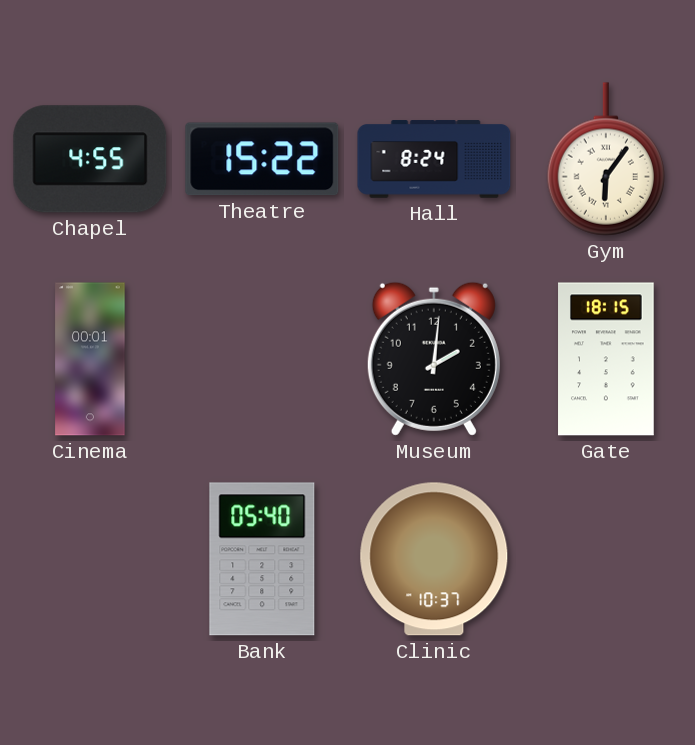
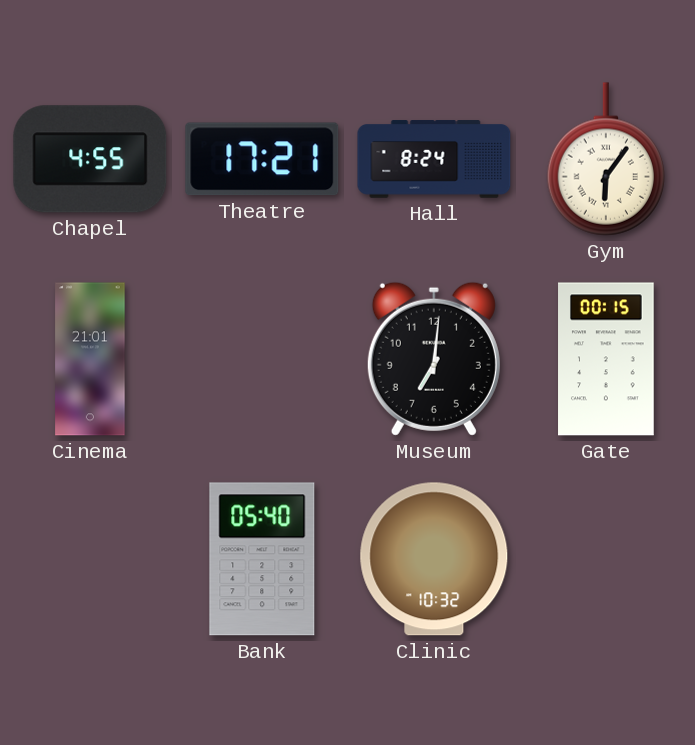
Theatre: 15:22 -> 17:21 (262, 159)
Cinema: 00:01 -> 21:01 (90, 359)
Museum: 2:01 -> 7:01 (434, 359)
Gate: 18:15 -> 00:15 (606, 359)
Clinic: 10:37 -> 10:32 (434, 559)
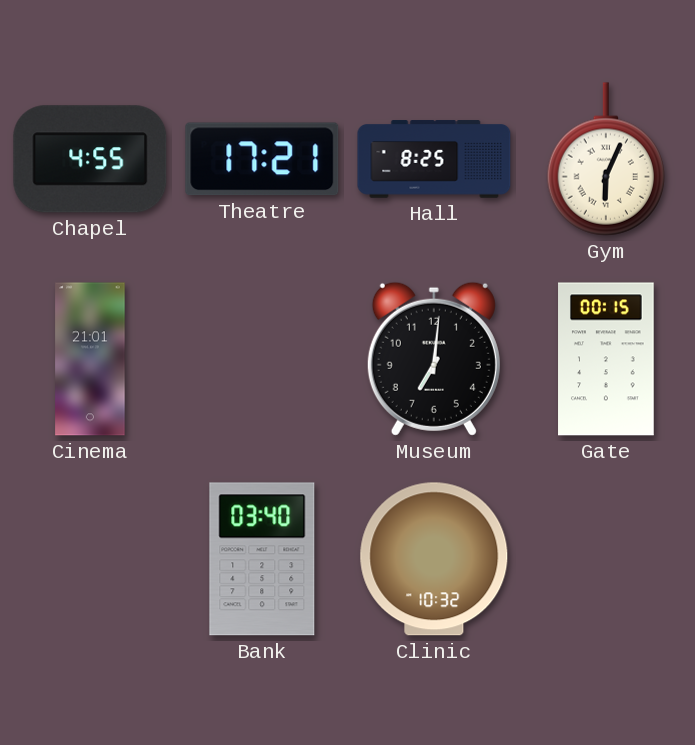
Hall: 8:24 -> 8:25 (434, 159)
Gym: 6:06 -> 6:04 (606, 159)
Bank: 05:40 -> 03:40 (262, 559)
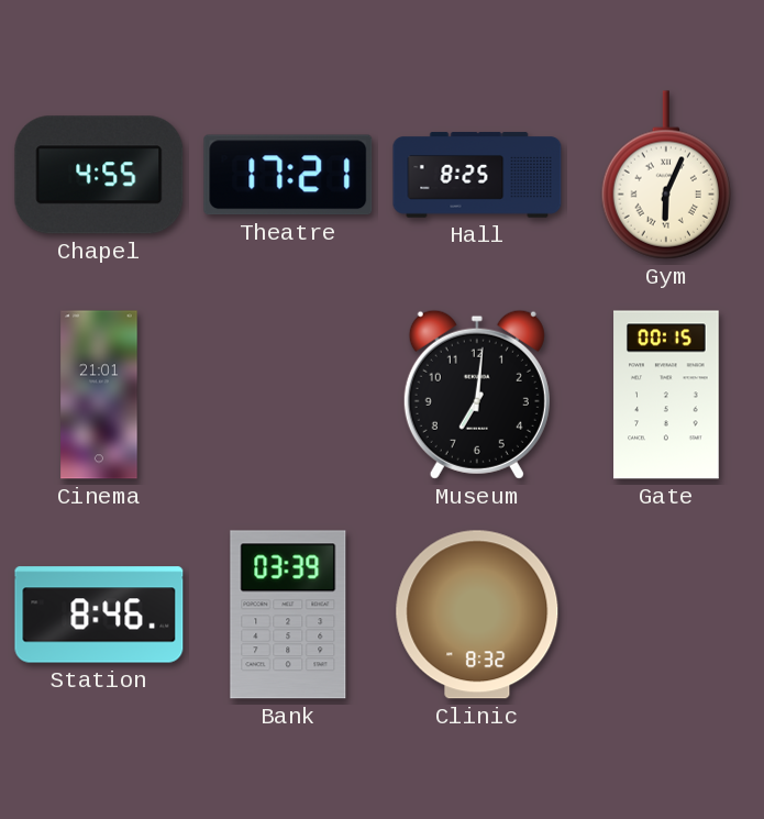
Station: none -> 8:46 (99, 615)
Bank: 03:40 -> 03:39 (288, 615)
Clinic: 10:32 -> 8:32 (477, 615)
